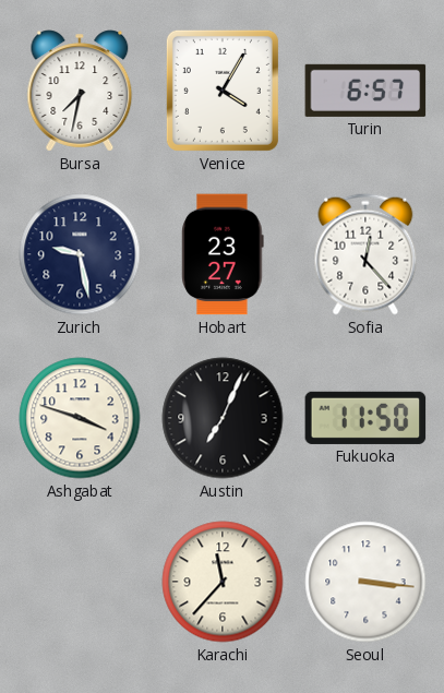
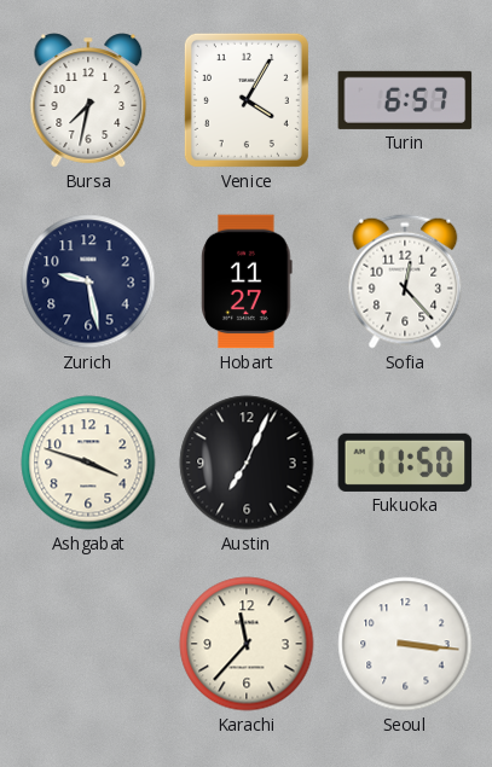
Hobart: 23:27 -> 11:27 (247, 281)
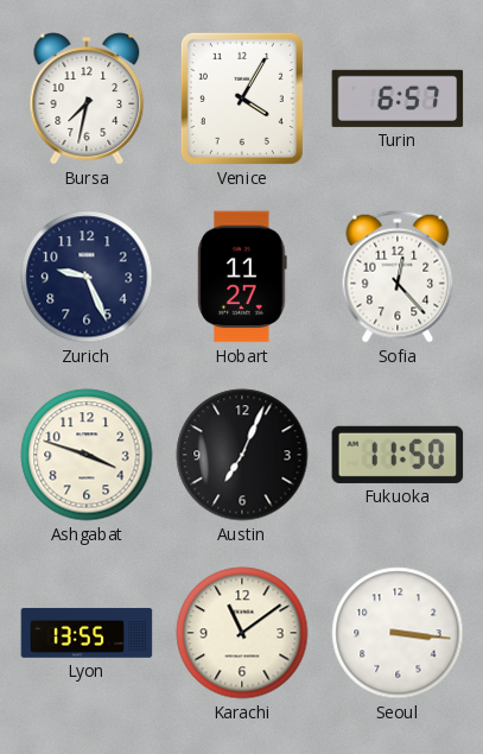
Zurich: 9:28 -> 9:26 (87, 277)
Lyon: none -> 13:55 (87, 633)
Karachi: 11:37 -> 11:09 (242, 633)
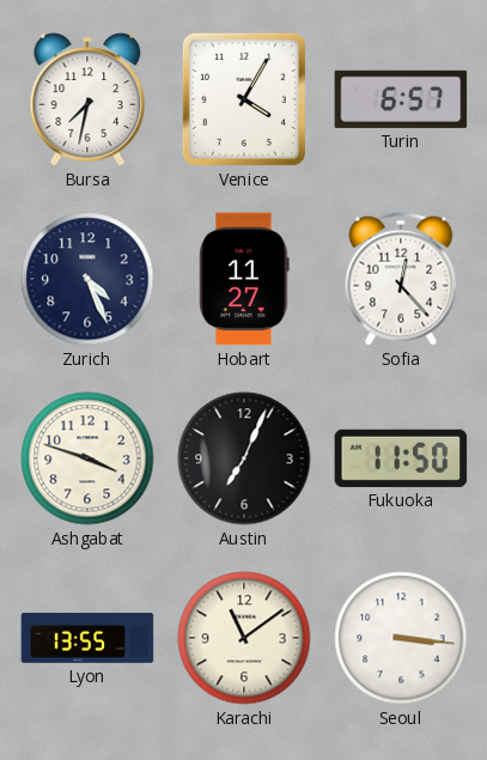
Zurich: 9:26 -> 4:26 (87, 279)
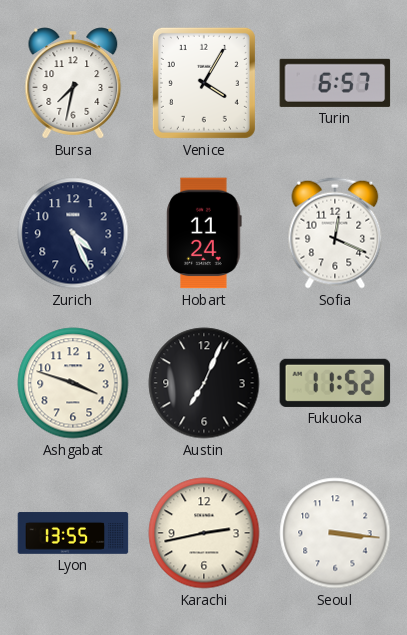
Hobart: 11:27 -> 11:24 (204, 233)
Sofia: 12:23 -> 12:19 (335, 233)
Fukuoka: 11:50 -> 11:52 (335, 383)
Karachi: 11:09 -> 2:43 (204, 533)
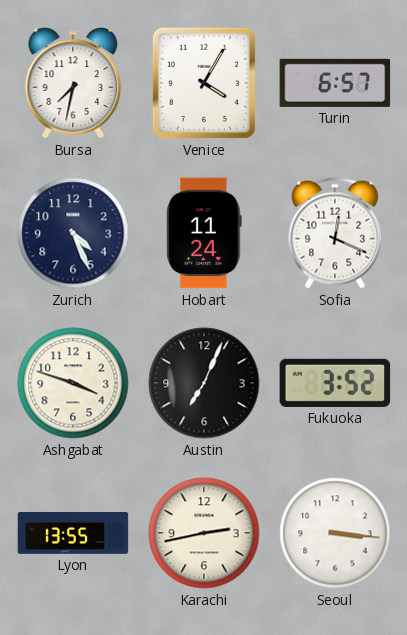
Fukuoka: 11:52 -> 3:52 (335, 383)
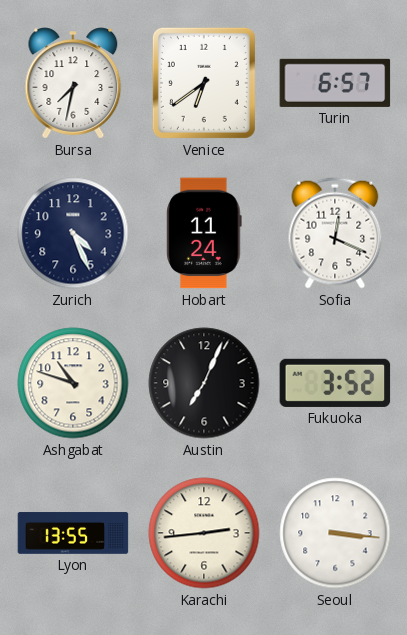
Venice: 4:05 -> 6:39 (204, 83)
Ashgabat: 3:48 -> 10:48 (73, 383)
Karachi: 2:43 -> 2:44 (204, 533)
